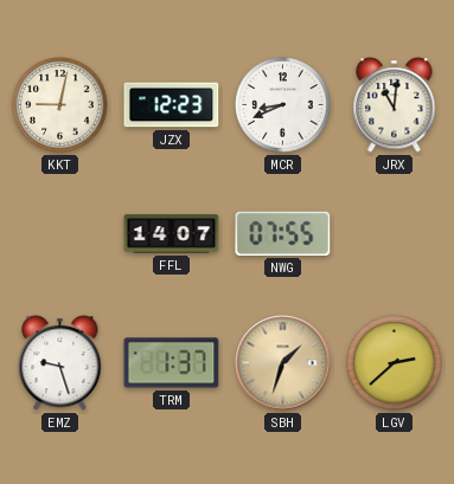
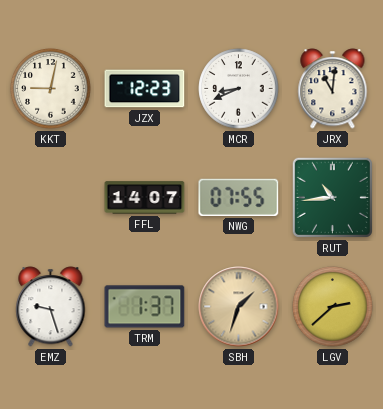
RUT: none -> 10:44 (332, 197)
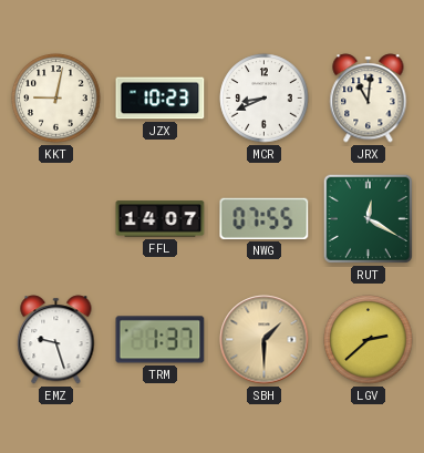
JZX: 12:23 -> 10:23 (161, 99)
RUT: 10:44 -> 12:20 (368, 218)
SBH: 1:33 -> 1:30 (265, 340)
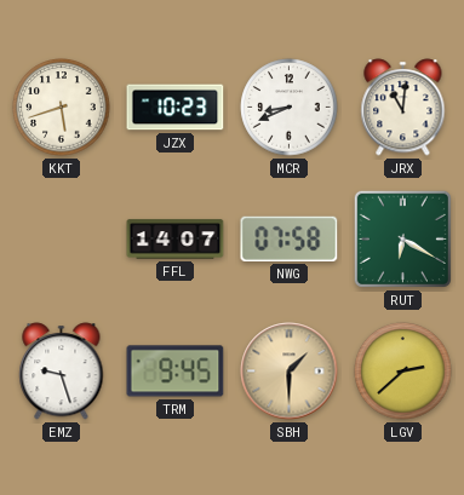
KKT: 9:02 -> 5:42 (62, 108)
NWG: 07:55 -> 07:58 (290, 238)
RUT: 12:20 -> 6:20 (402, 238)
TRM: 1:37 -> 9:45 (176, 372)
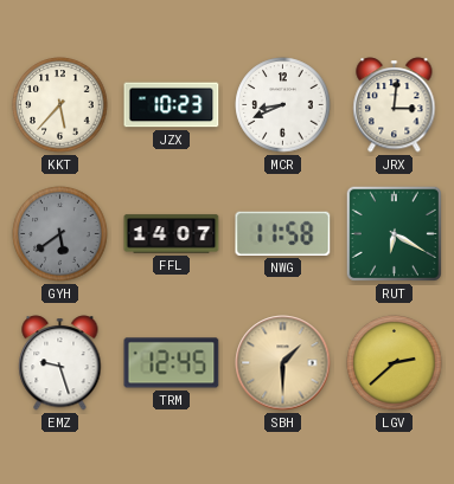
KKT: 5:42 -> 5:37 (60, 105)
JRX: 11:01 -> 3:01 (395, 105)
GYH: none -> 5:39 (60, 234)
NWG: 07:58 -> 11:58 (283, 233)
TRM: 9:45 -> 12:45 (172, 363)
